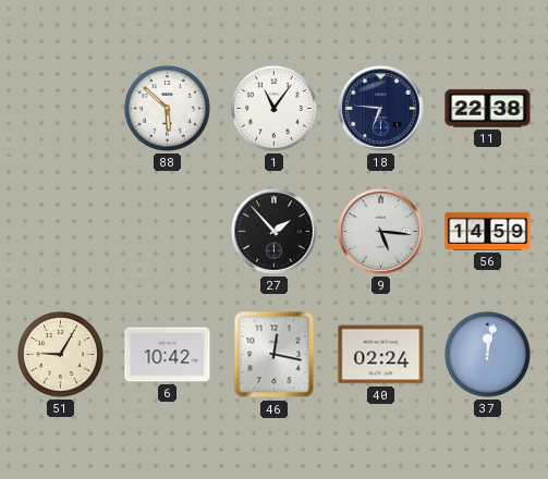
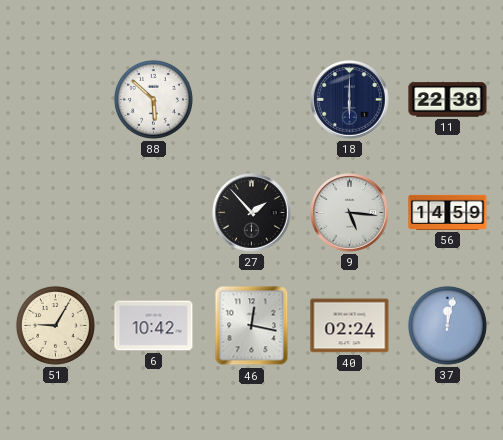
1: 11:06 -> none (273, 108)
18: 6:46 -> 6:00 (350, 100)
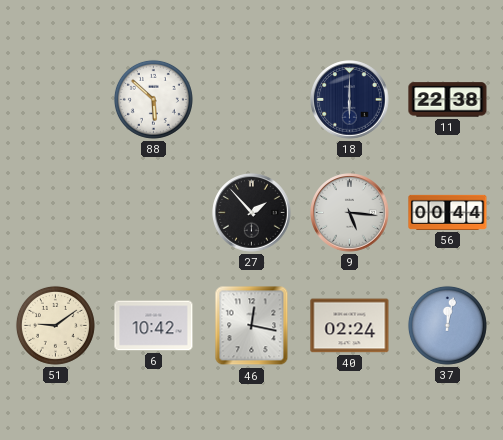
56: 14:59 -> 00:44 (448, 212)
51: 9:05 -> 9:09 (55, 325)
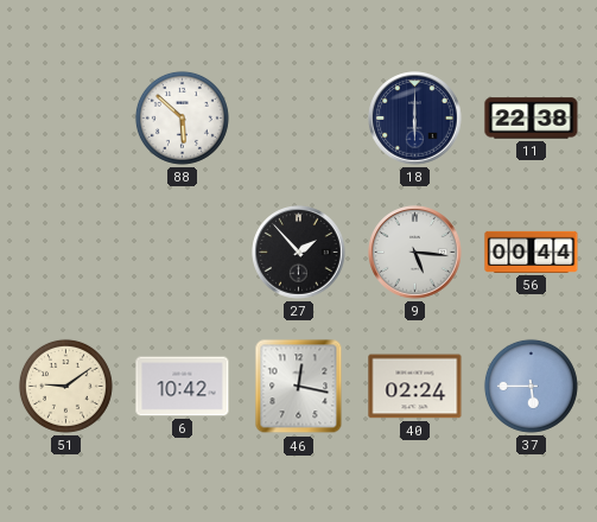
37: 12:02 -> 5:45 (531, 386)
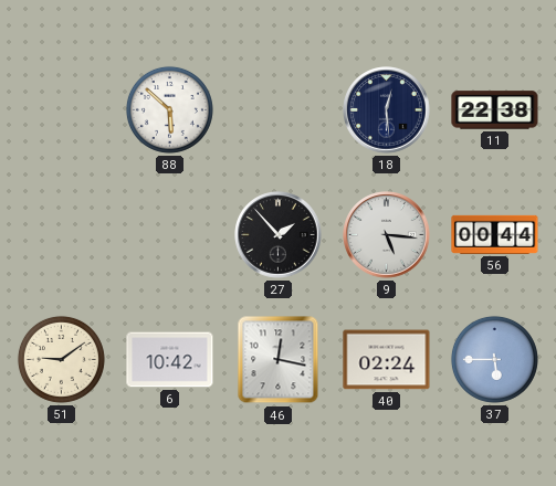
18: 6:00 -> 12:29 (387, 110)
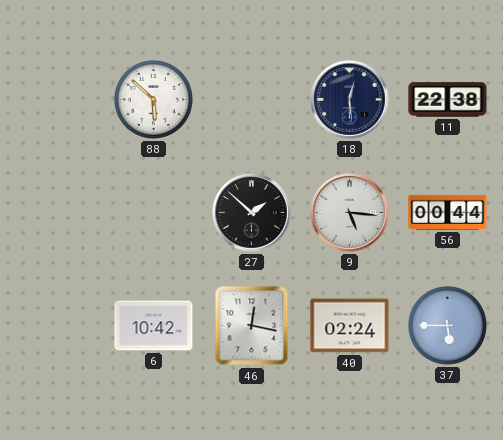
27: 1:53 -> 1:52 (252, 213)
51: 9:09 -> none (61, 359)
